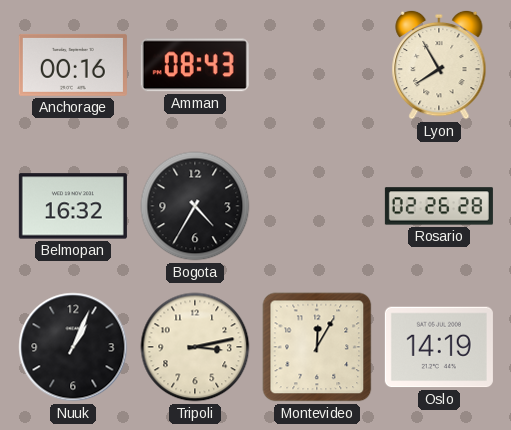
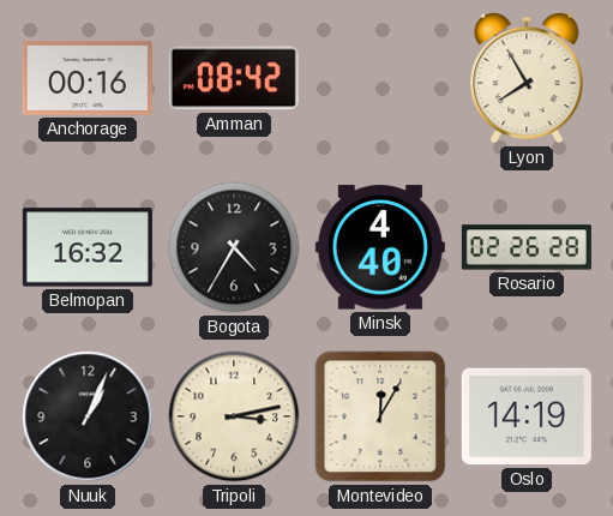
Amman: 08:43 -> 08:42 (234, 78)
Minsk: none -> 4:40 (380, 247)
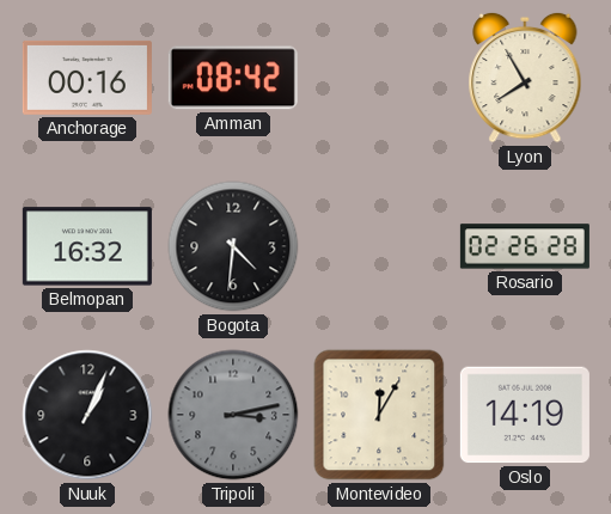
Bogota: 4:35 -> 4:31 (233, 246)
Minsk: 4:40 -> none (380, 247)
Tripoli dial: cream -> grey (233, 415)
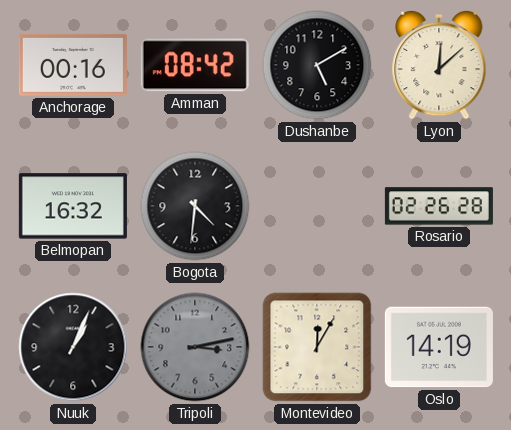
Dushanbe: none -> 5:10 (317, 65)
Lyon: 7:55 -> 12:08 (439, 65)
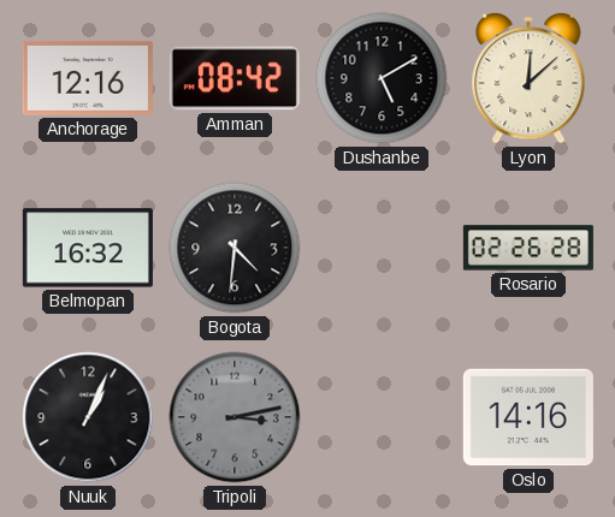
Anchorage: 00:16 -> 12:16 (88, 78)
Montevideo: 12:05 -> none (317, 347)
Oslo: 14:19 -> 14:16 (528, 417)
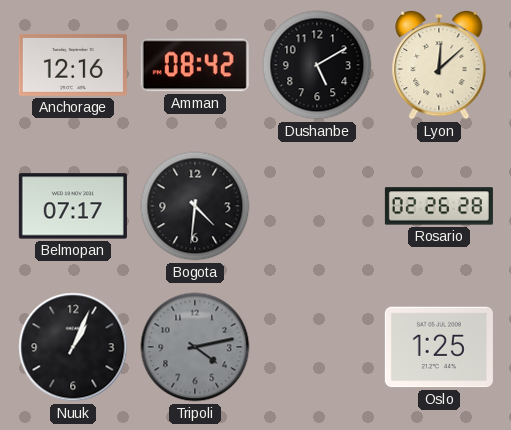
Belmopan: 16:32 -> 07:17 (73, 206)
Tripoli: 3:13 -> 4:13 (195, 347)
Oslo: 14:16 -> 1:25 (439, 347)
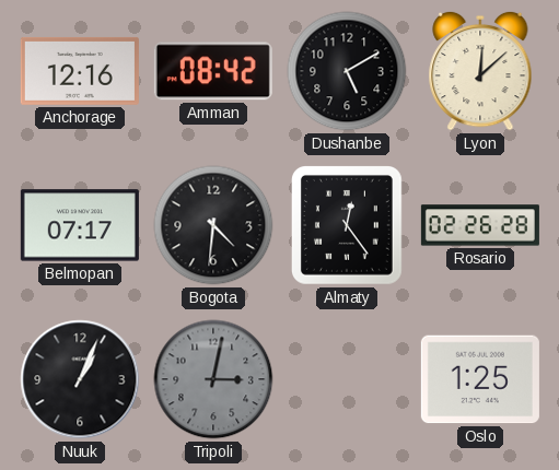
Almaty: none -> 12:24 (347, 226)
Tripoli: 4:13 -> 3:02 (213, 379)
